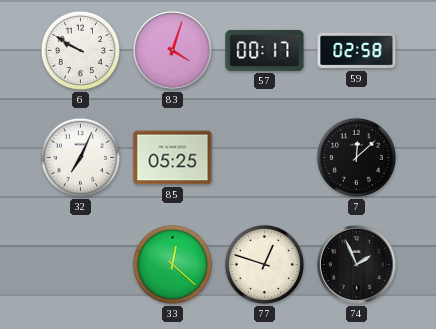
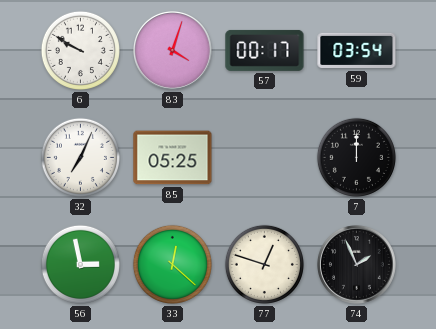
59: 02:58 -> 03:54 (357, 51)
7: 12:08 -> 12:00 (356, 157)
56: none -> 2:58 (80, 264)
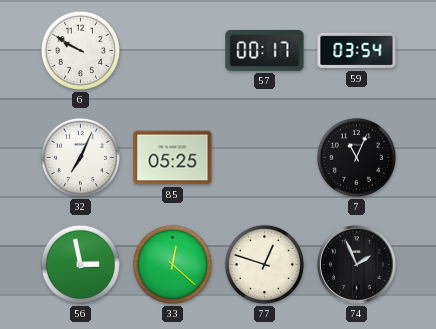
83: 4:03 -> none (173, 51)
7: 12:00 -> 11:04 (356, 157)
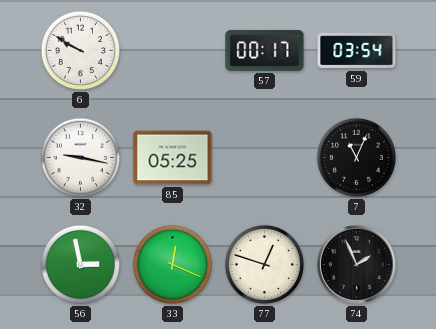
32: 7:04 -> 9:17 (80, 157)
33: 12:22 -> 12:19 (172, 264)
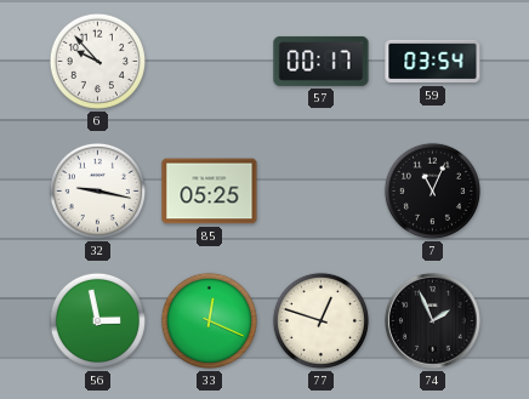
6: 9:50 -> 9:53 (97, 61)
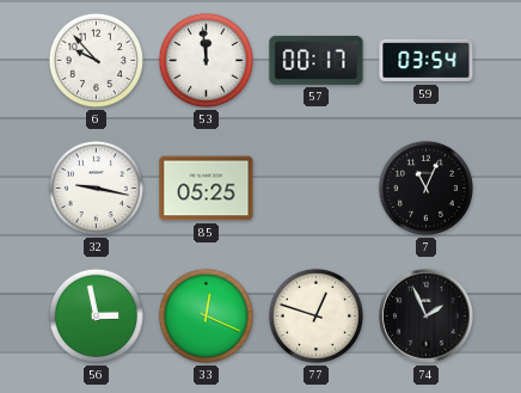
53: none -> 11:59 (206, 60)
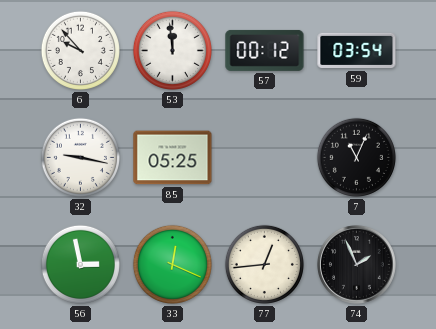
57: 00:17 -> 00:12 (265, 50)
77: 12:48 -> 12:44 (264, 264)
